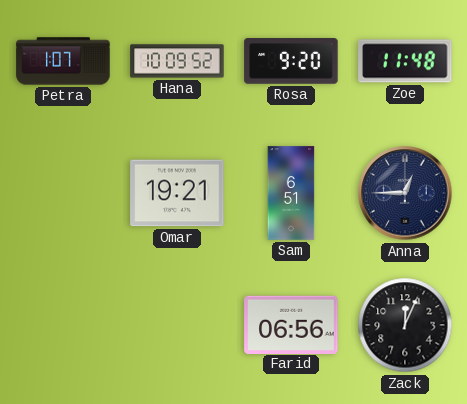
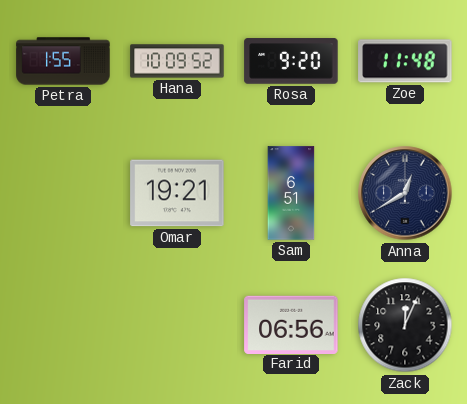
Petra: 1:07 -> 1:55 (63, 61)
Anna: 12:45 -> 12:40 (405, 193)
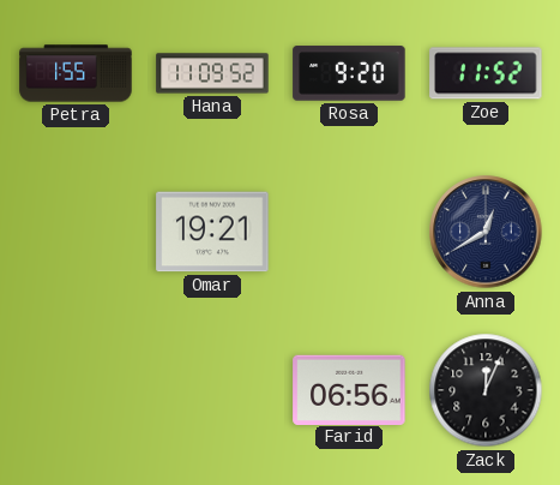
Hana: 10:09 -> 11:09 (212, 73)
Zoe: 11:48 -> 11:52 (486, 73)
Sam: 6:51 -> none (291, 193)
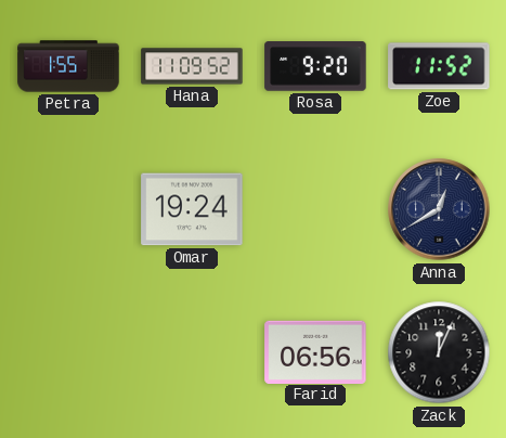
Omar: 19:21 -> 19:24 (192, 209)
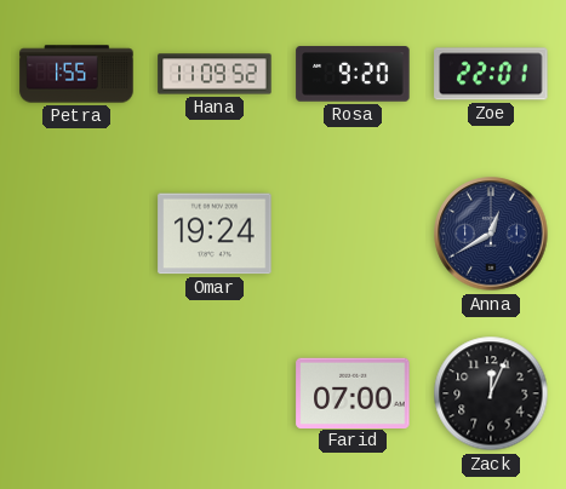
Zoe: 11:52 -> 22:01 (491, 74)
Farid: 06:56 -> 07:00 (353, 392)
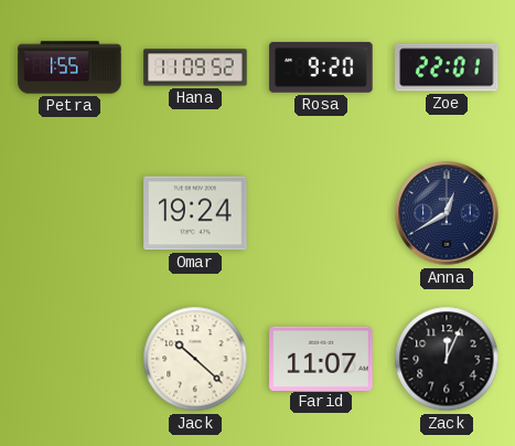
Jack: none -> 10:22 (195, 359)
Farid: 07:00 -> 11:07 (321, 358)
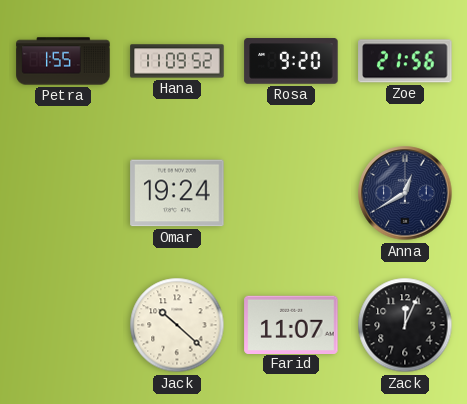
Zoe: 22:01 -> 21:56 (405, 61)
